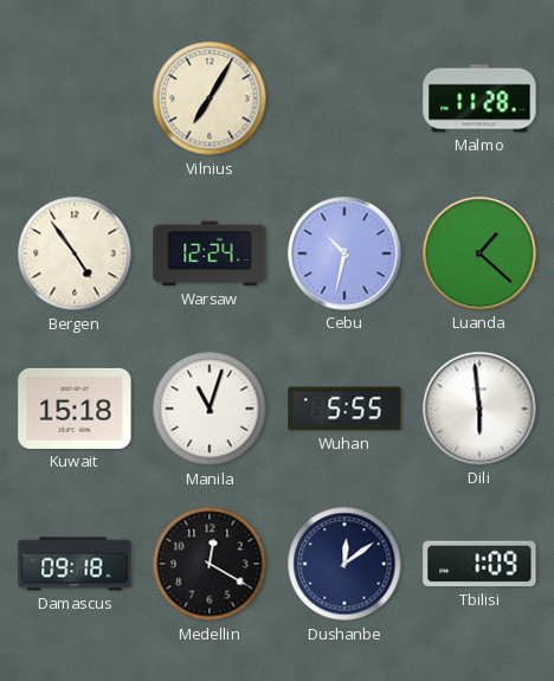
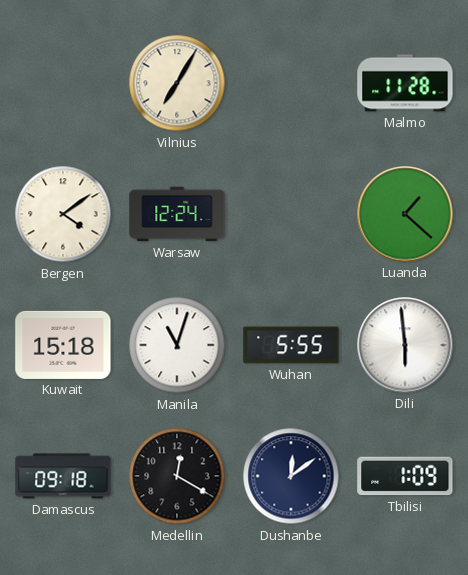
Bergen: 4:54 -> 4:09 (63, 214)
Cebu: 10:32 -> none (344, 253)
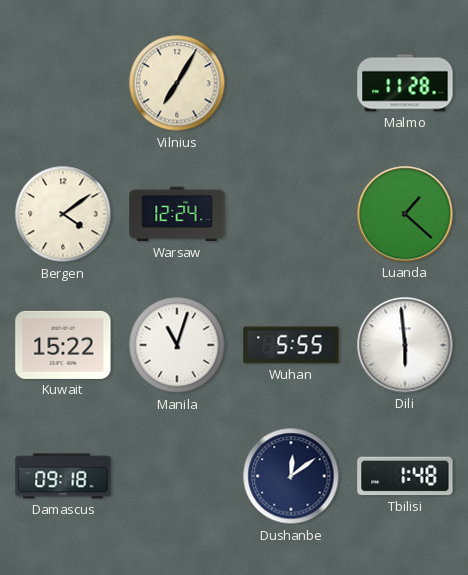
Kuwait: 15:18 -> 15:22 (63, 345)
Medellin: 12:20 -> none (177, 476)
Tbilisi: 1:09 -> 1:48 (405, 476)
